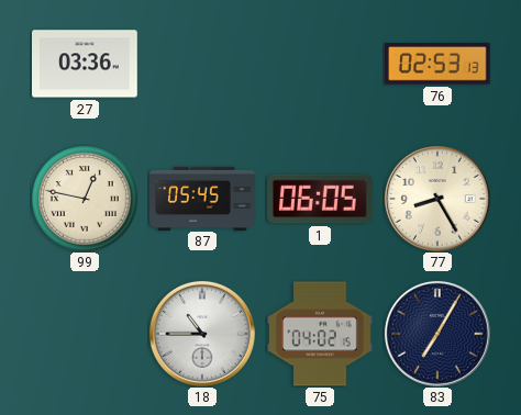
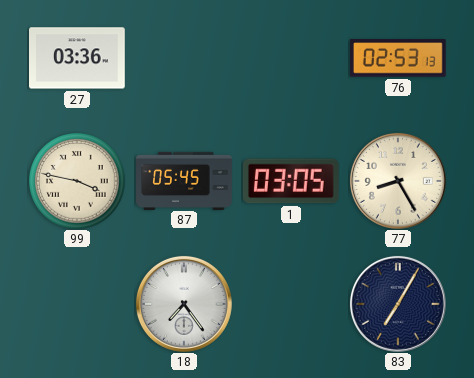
99: 12:47 -> 3:47 (77, 181)
1: 06:05 -> 03:05 (291, 181)
18: 10:45 -> 7:24 (184, 304)
75: 04:02 -> none (321, 334)
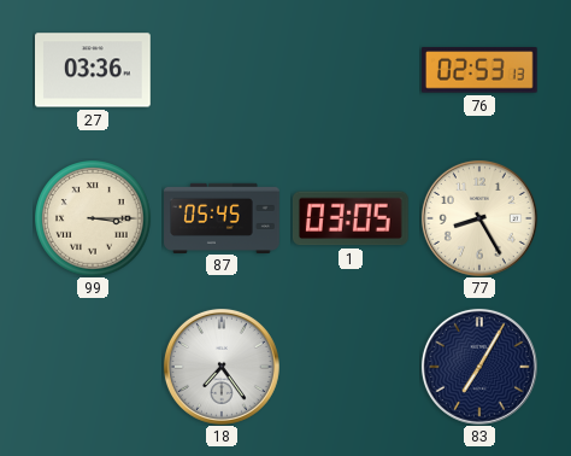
99: 3:47 -> 3:15 (93, 218)
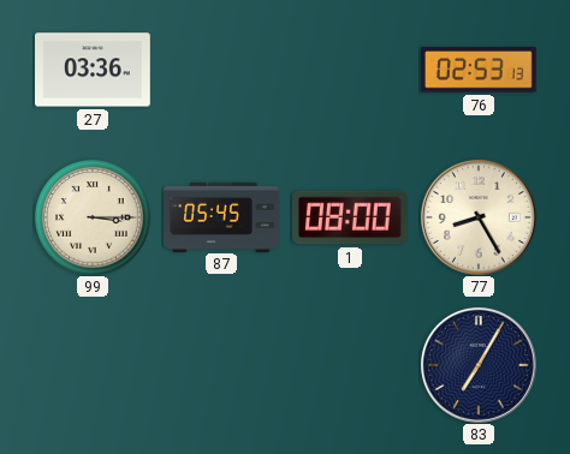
1: 03:05 -> 08:00 (350, 217)
18: 7:24 -> none (222, 367)
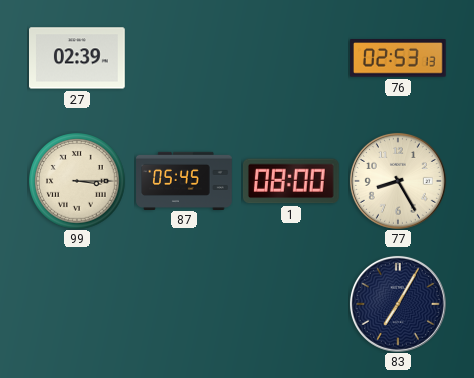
27: 03:36 -> 02:39 (78, 58)
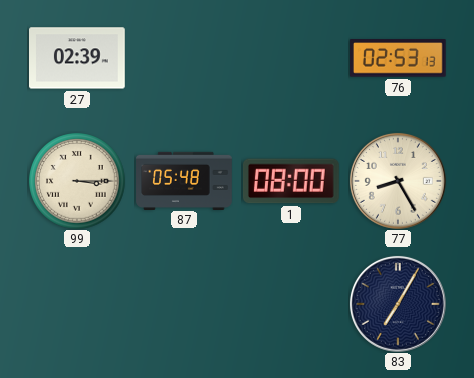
87: 05:45 -> 05:48 (184, 180)
